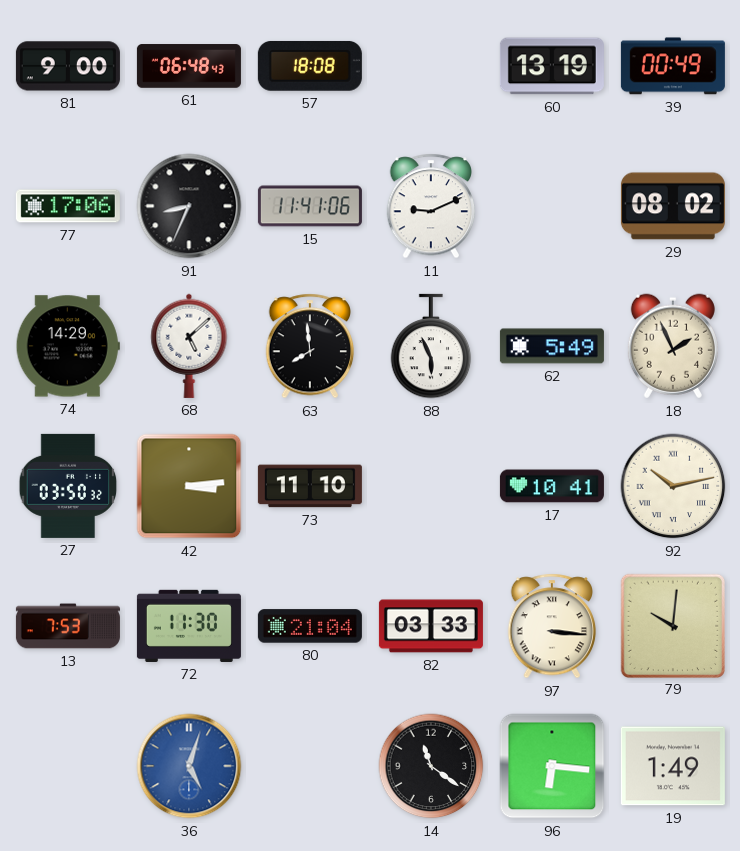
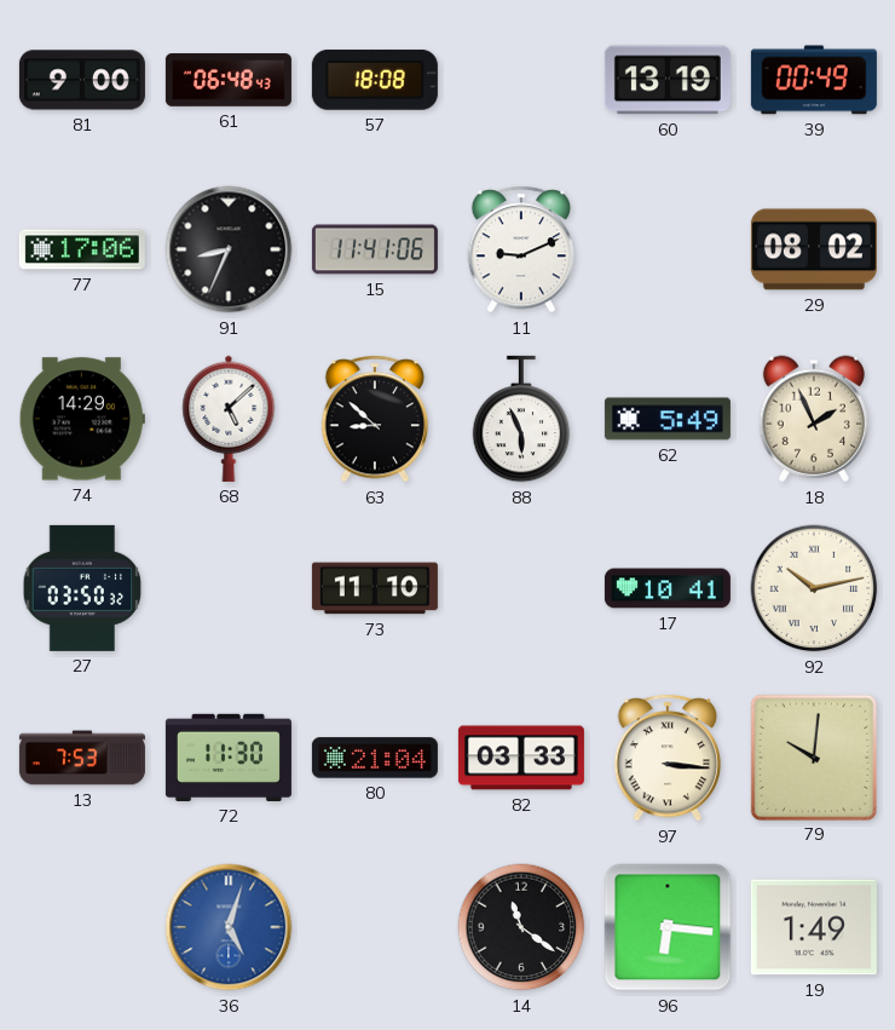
63: 7:59 -> 8:52 (375, 419)
42: 3:14 -> none (189, 486)
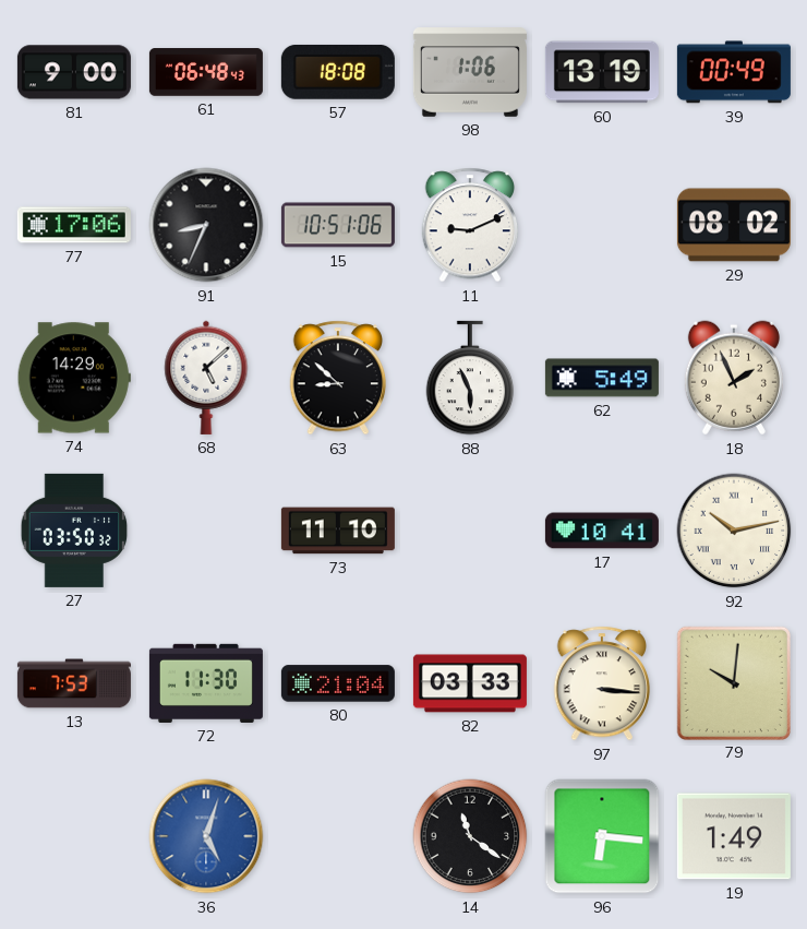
98: none -> 1:06 (470, 72)
15: 11:41 -> 10:51 (338, 225)
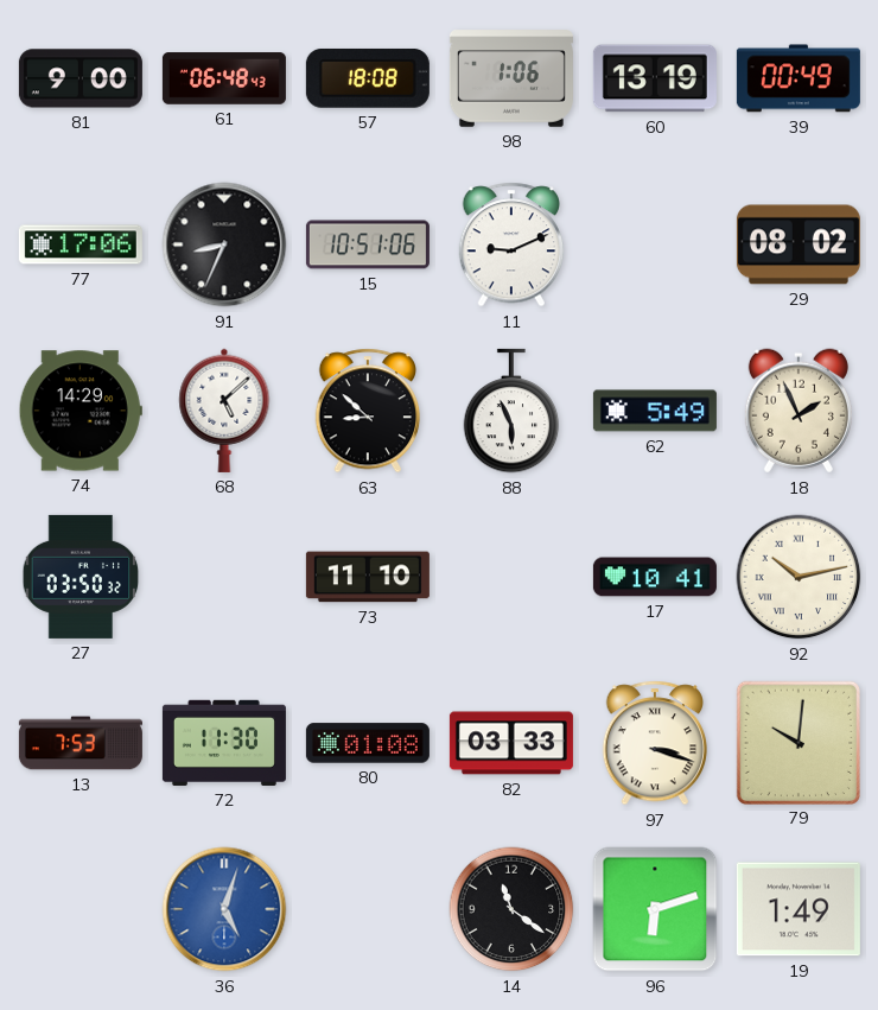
80: 21:04 -> 01:08 (368, 743)
97: 3:16 -> 3:18 (655, 743)
96: 6:16 -> 6:12 (655, 909)
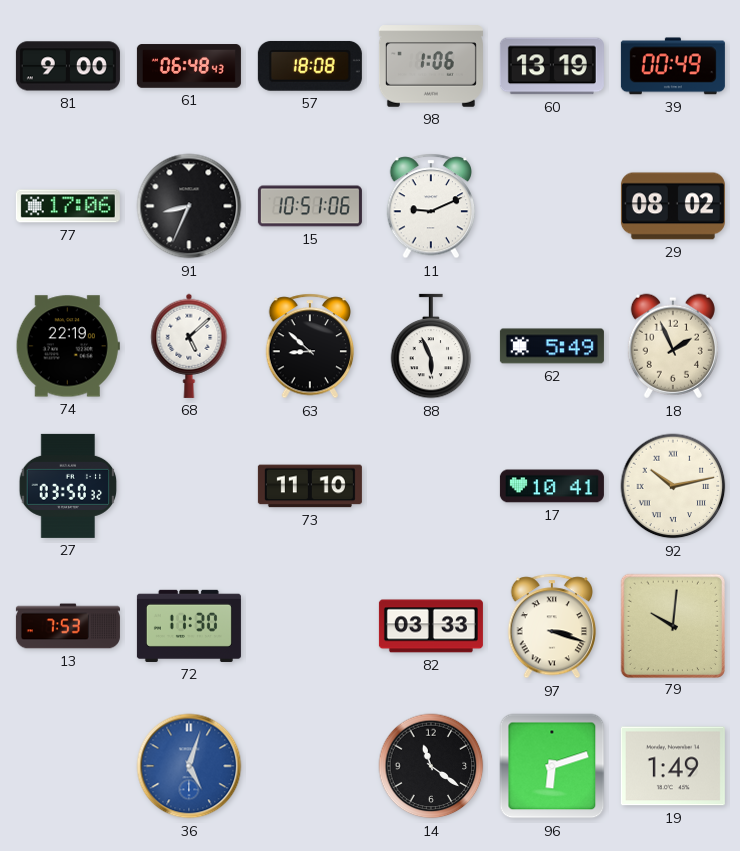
74: 14:29 -> 22:19 (68, 346)
80: 01:08 -> none (368, 743)
